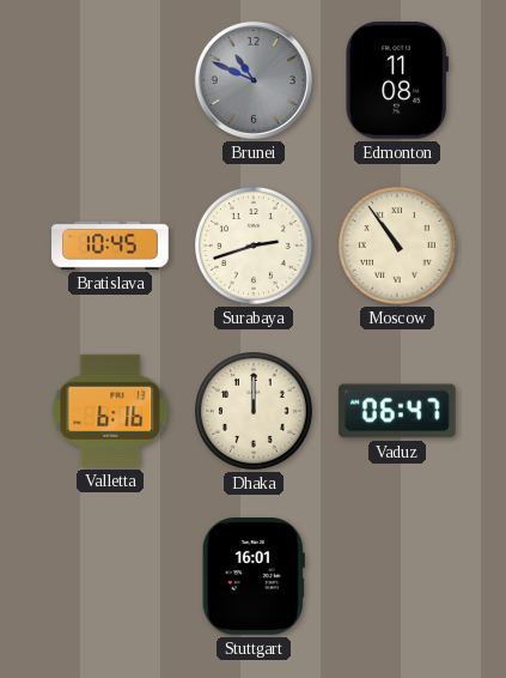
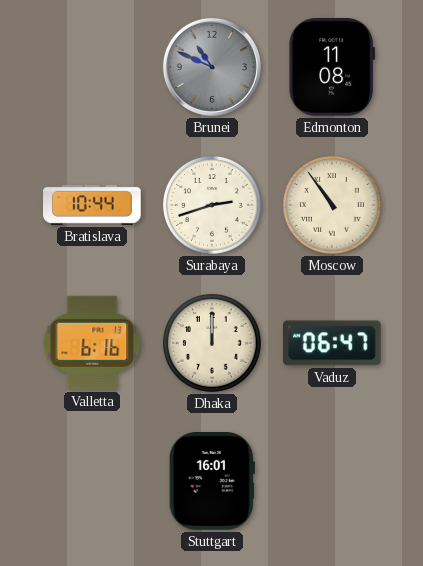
Bratislava: 10:45 -> 10:44 (92, 205)
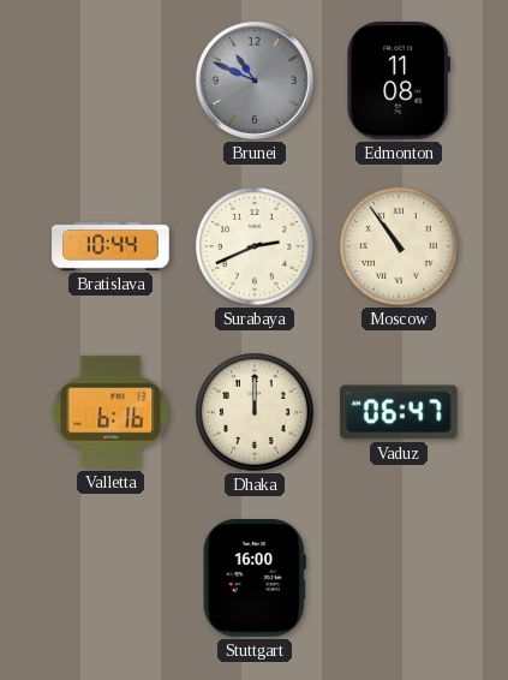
Surabaya: 2:42 -> 2:41 (256, 247)
Stuttgart: 16:01 -> 16:00 (255, 578)
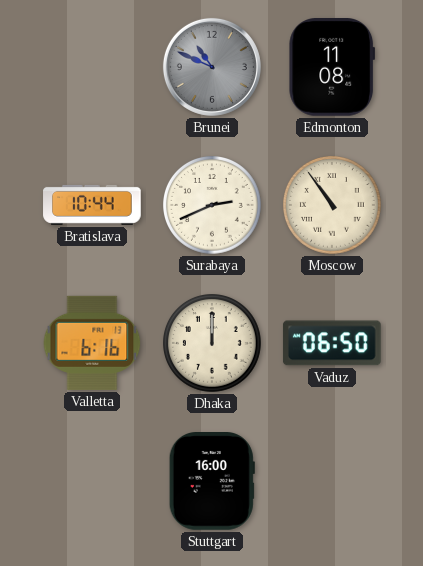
Vaduz: 06:47 -> 06:50 (332, 343)
